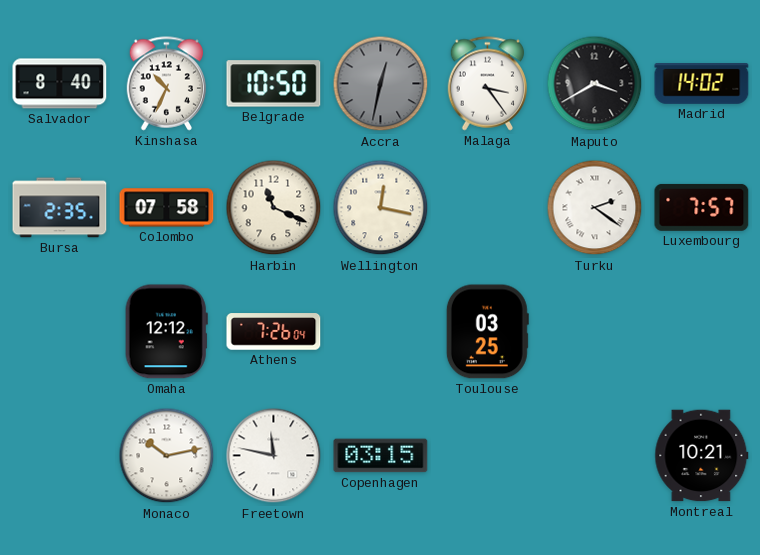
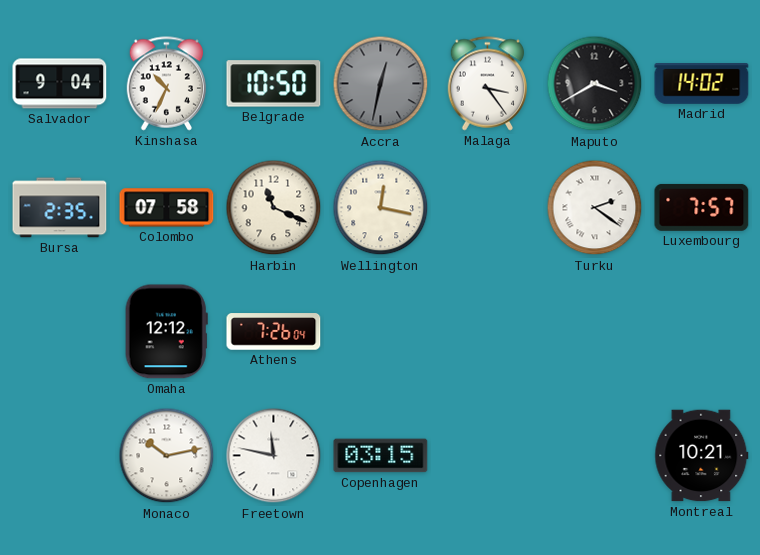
Salvador: 8:40 -> 9:04 (60, 84)
Toulouse: 03:25 -> none (487, 332)
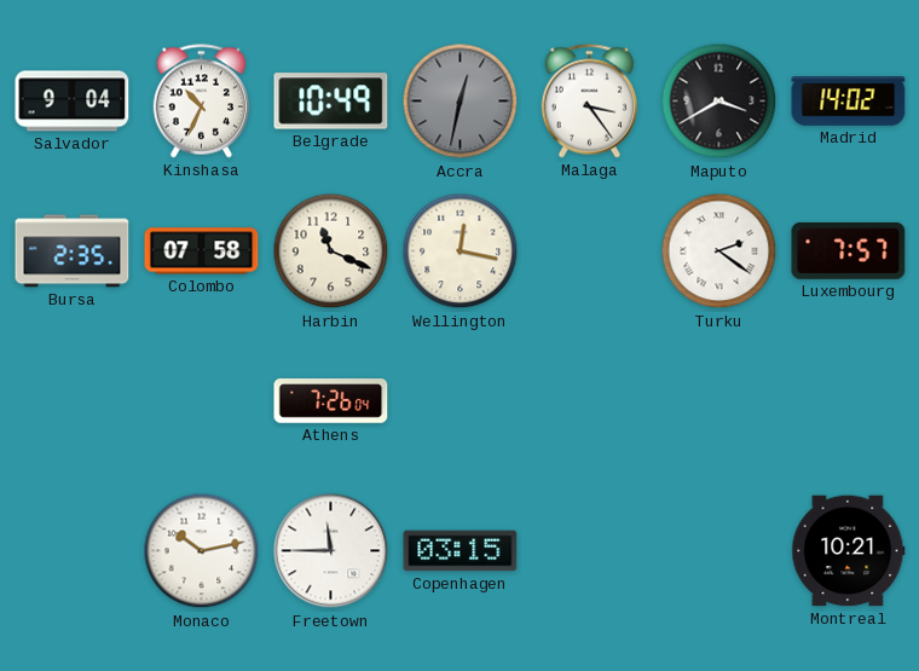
Belgrade: 10:50 -> 10:49 (331, 102)
Omaha: 12:12 -> none (166, 332)
Freetown: 11:47 -> 11:45 (331, 551)
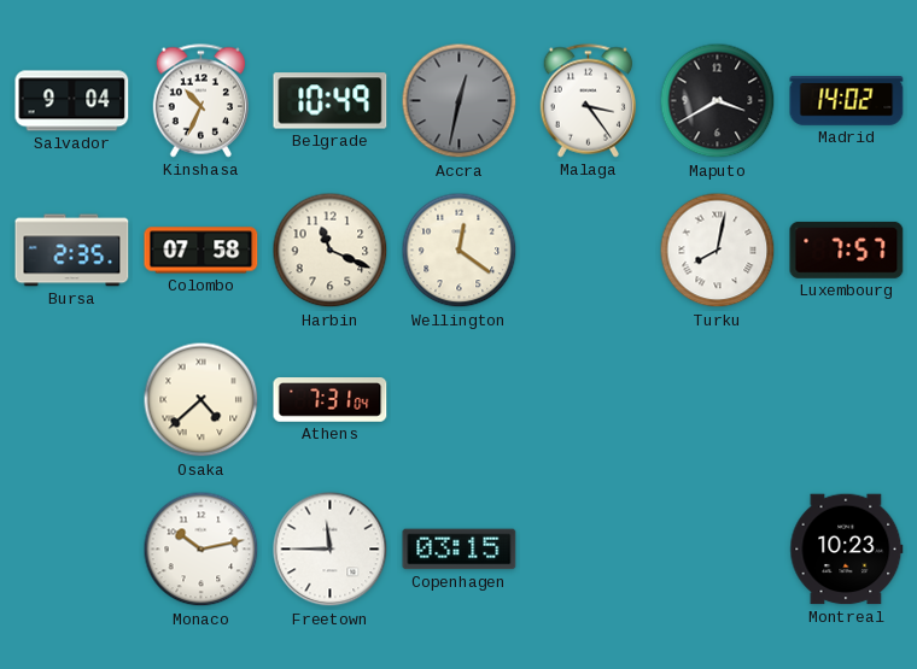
Wellington: 12:17 -> 12:21 (460, 251)
Turku: 2:21 -> 8:02 (718, 251)
Osaka: none -> 4:38 (201, 400)
Athens: 7:26 -> 7:31 (331, 400)
Montreal: 10:21 -> 10:23 (847, 550)
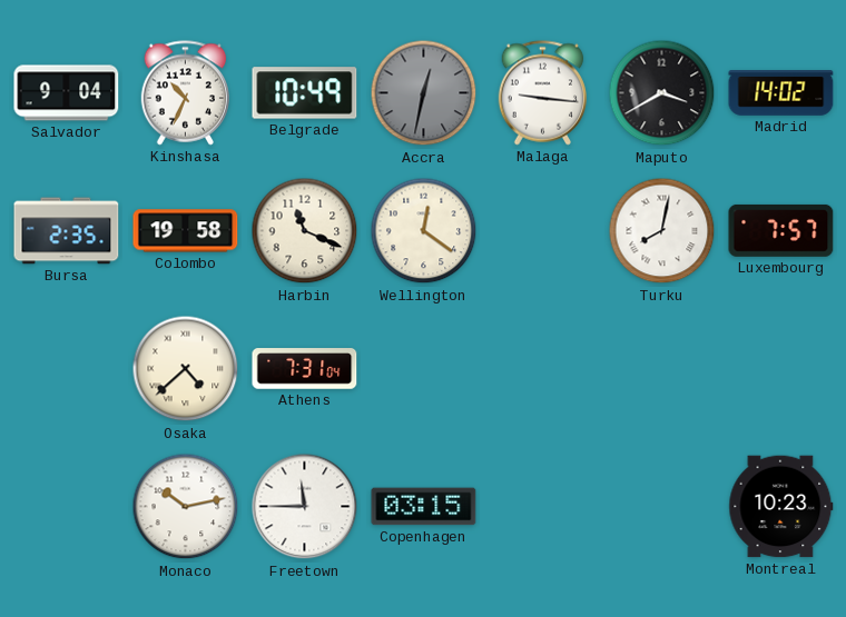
Malaga: 3:24 -> 9:16 (543, 93)
Colombo: 07:58 -> 19:58 (186, 231)
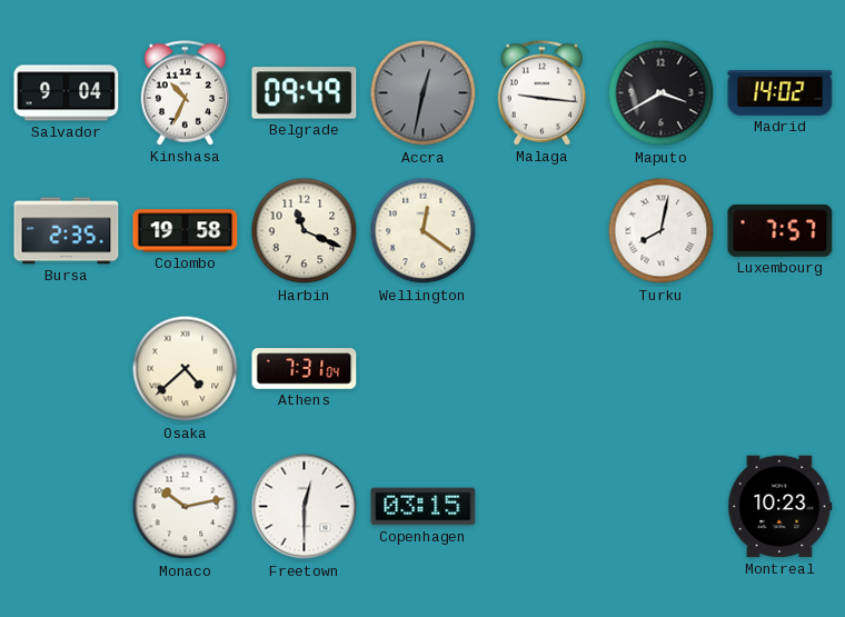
Belgrade: 10:49 -> 09:49 (305, 93)
Freetown: 11:45 -> 12:30 (305, 507)
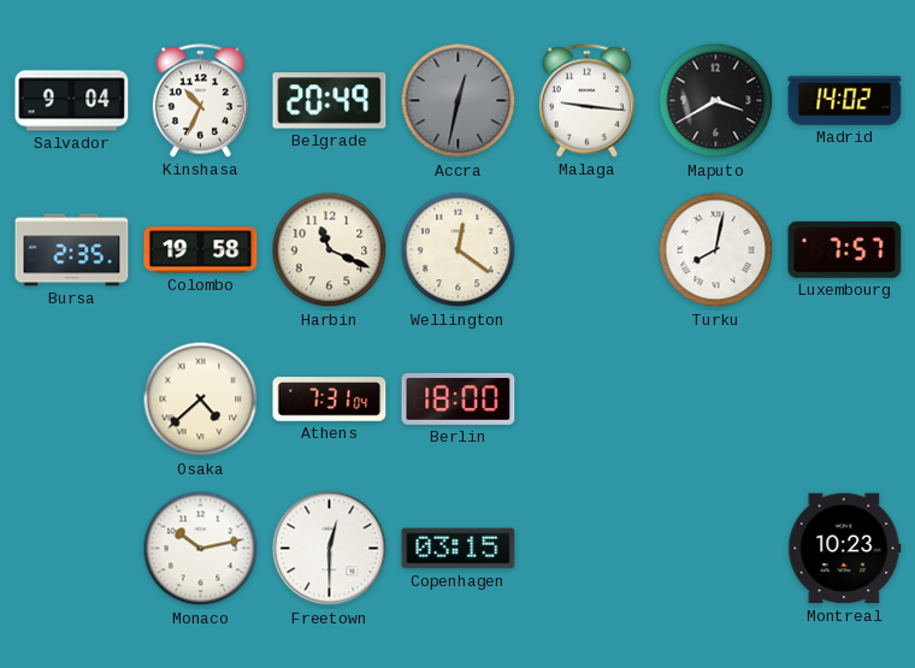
Belgrade: 09:49 -> 20:49 (330, 101)
Berlin: none -> 18:00 (459, 398)
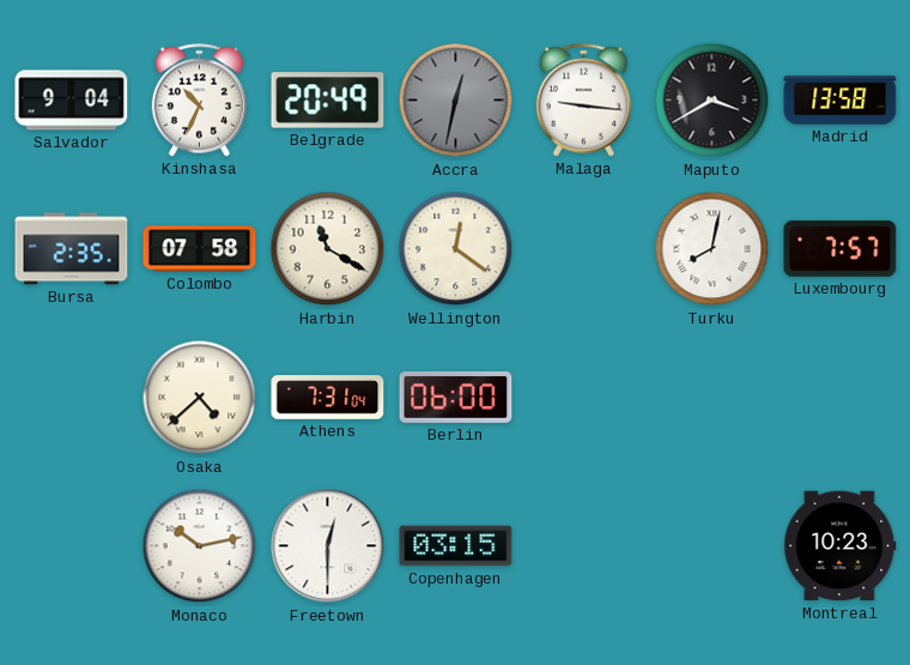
Madrid: 14:02 -> 13:58 (841, 101)
Colombo: 19:58 -> 07:58 (200, 249)
Harbin: 11:19 -> 11:20 (328, 249)
Berlin: 18:00 -> 06:00 (456, 397)
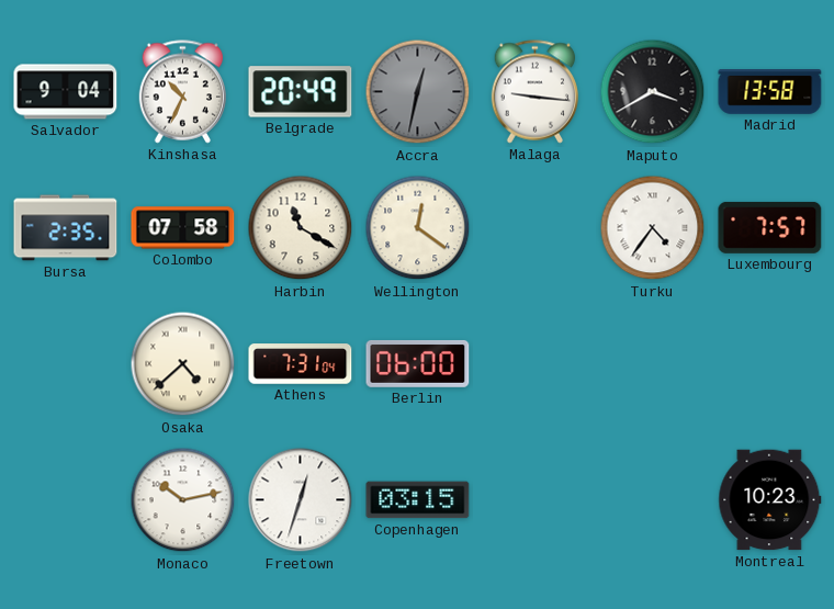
Turku: 8:02 -> 4:36 (653, 228)
Freetown: 12:30 -> 12:33 (301, 500)
